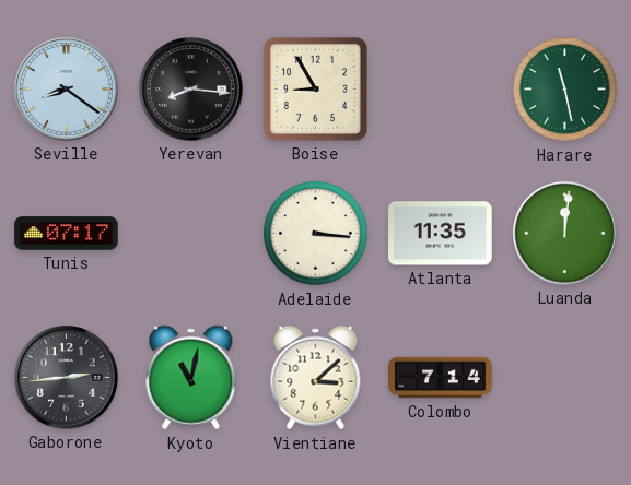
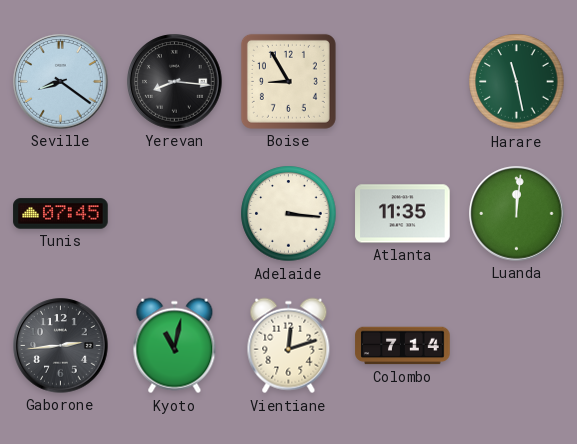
Tunis: 07:17 -> 07:45 (61, 214)
Vientiane: 3:08 -> 12:12 (289, 346)
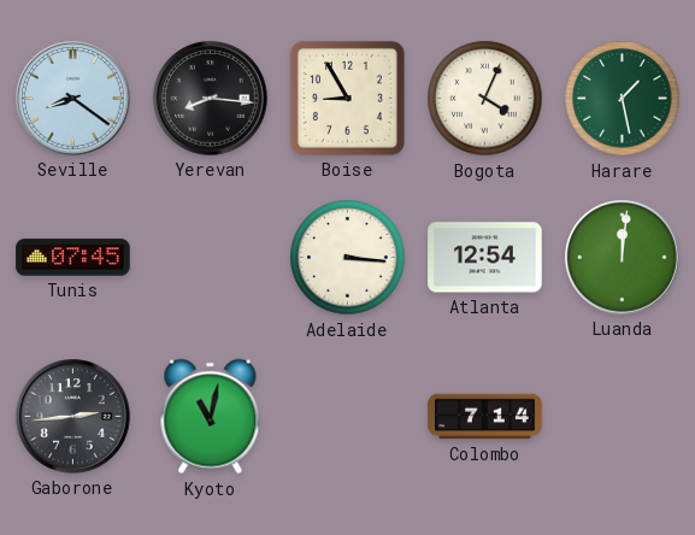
Bogota: none -> 4:04 (485, 99)
Harare: 11:28 -> 1:28 (623, 99)
Atlanta: 11:35 -> 12:54 (485, 258)
Vientiane: 12:12 -> none (289, 346)
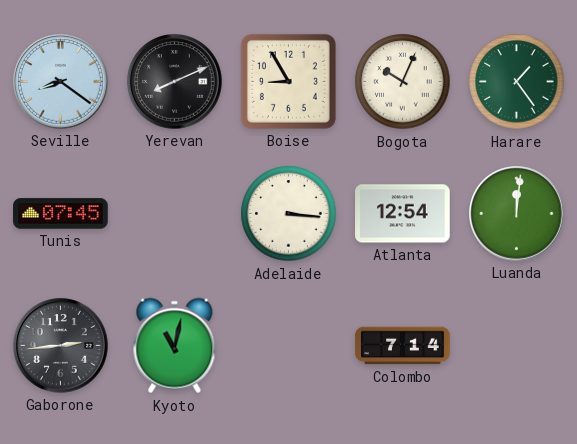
Yerevan: 8:16 -> 8:11 (175, 82)
Bogota: 4:04 -> 10:04 (403, 82)
Harare: 1:28 -> 1:24 (517, 82)
